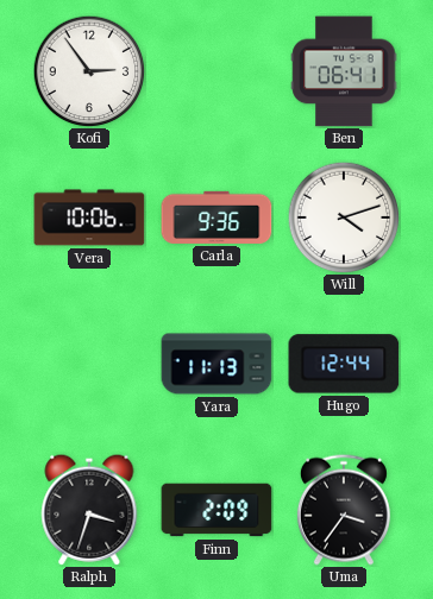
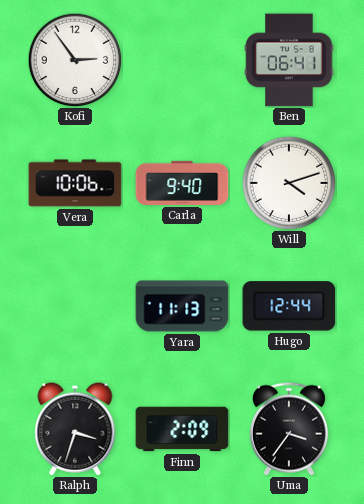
Carla: 9:36 -> 9:40 (182, 183)
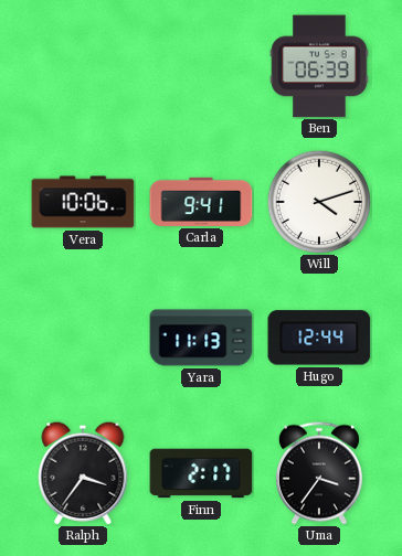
Kofi: 2:54 -> none (75, 60)
Ben: 06:41 -> 06:39 (319, 66)
Carla: 9:40 -> 9:41 (201, 202)
Ralph: 3:33 -> 3:36 (83, 473)
Finn: 2:09 -> 2:17 (201, 473)
